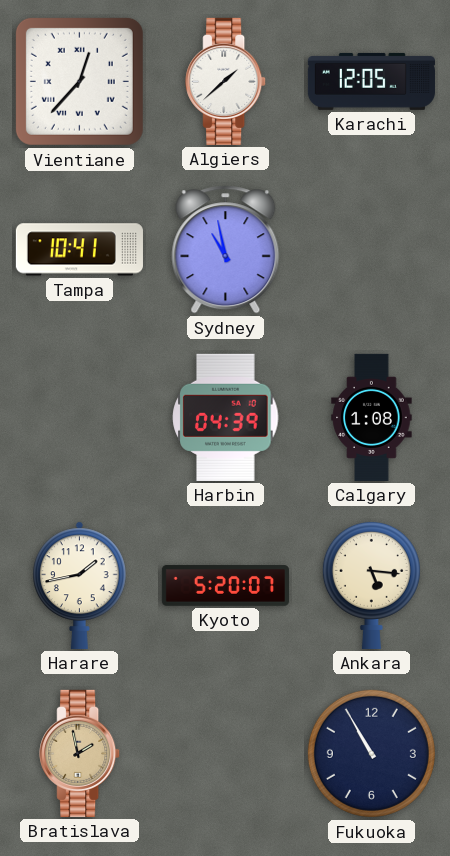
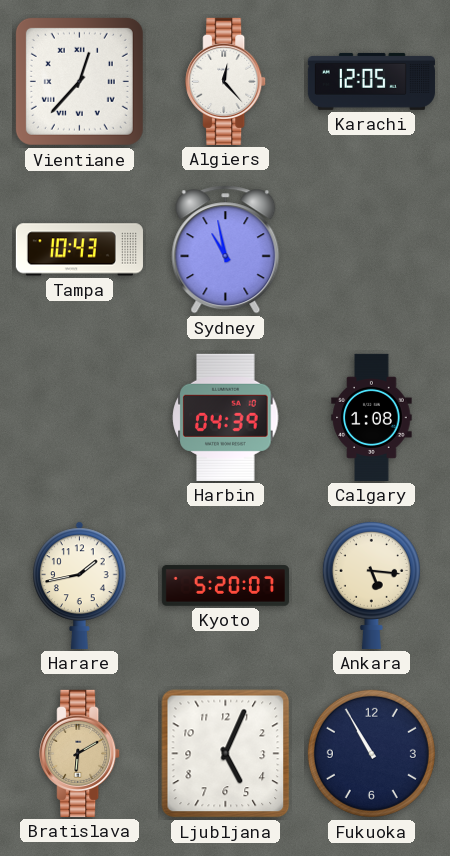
Algiers: 1:38 -> 12:23 (226, 81)
Tampa: 10:41 -> 10:43 (79, 250)
Bratislava: 1:58 -> 6:10 (80, 753)
Ljubljana: none -> 5:04 (226, 754)
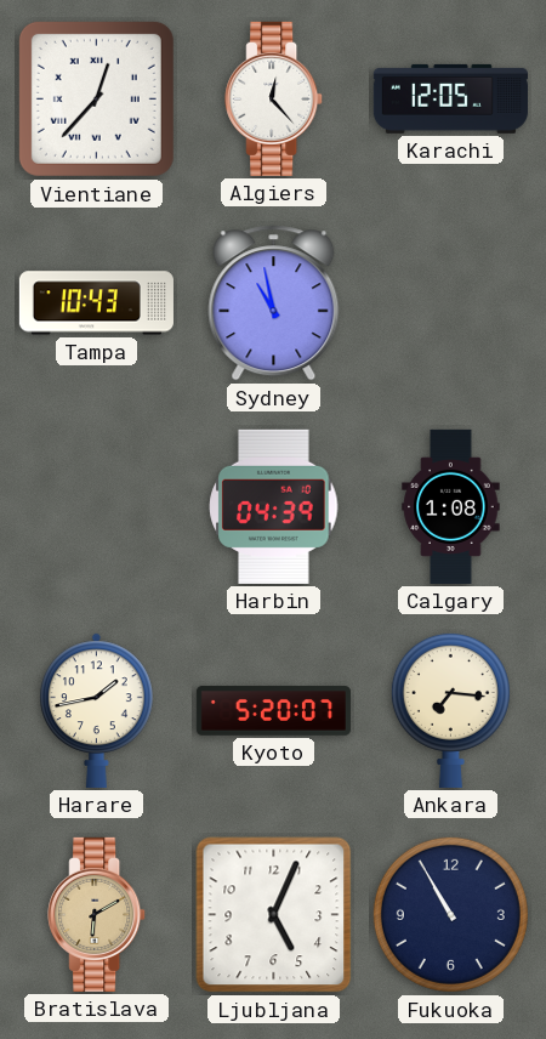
Ankara: 5:16 -> 7:16 (450, 710)
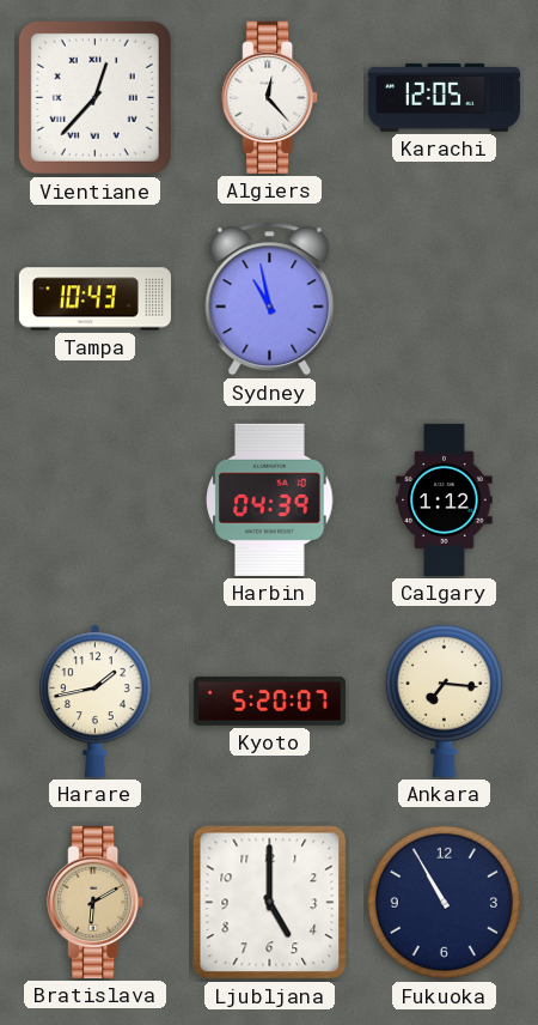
Calgary: 1:08 -> 1:12 (445, 499)
Ljubljana: 5:04 -> 5:00 (270, 903)
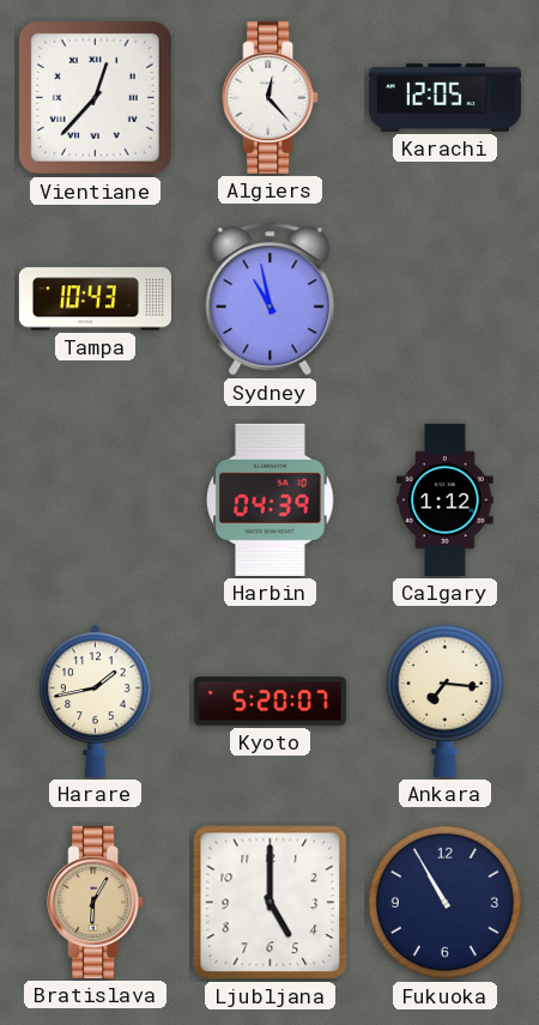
Bratislava: 6:10 -> 6:05 (96, 902)
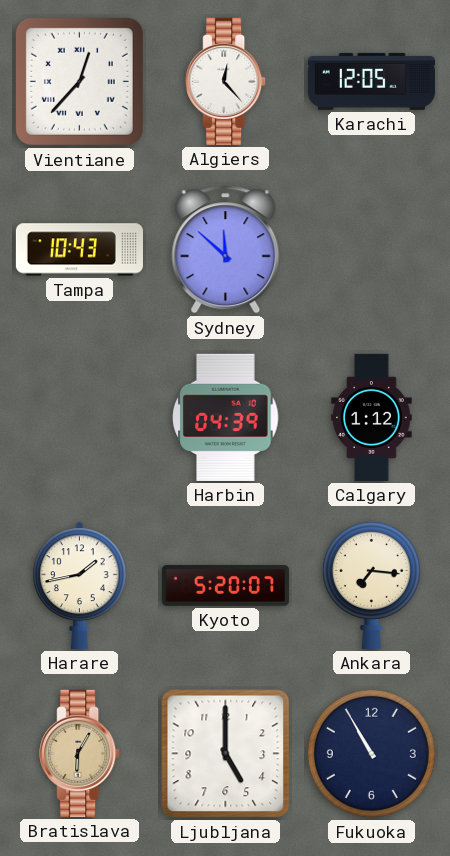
Sydney: 10:58 -> 11:52 (226, 250)
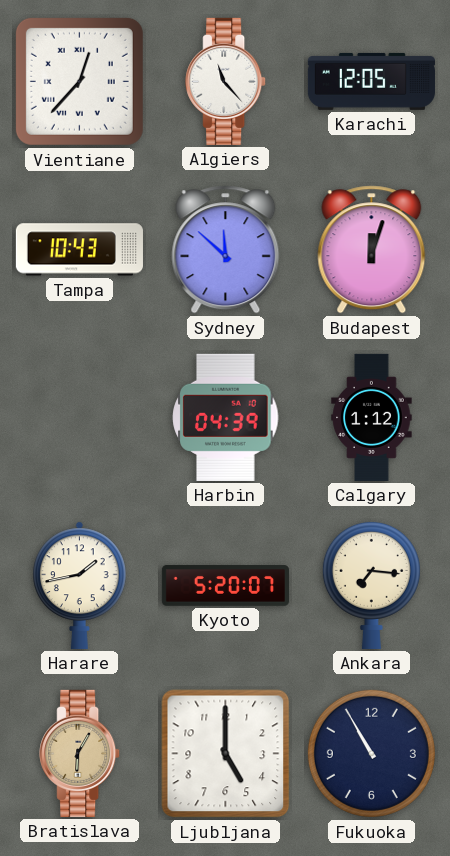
Algiers: 12:23 -> 11:23 (226, 81)
Budapest: none -> 12:03 (372, 250)
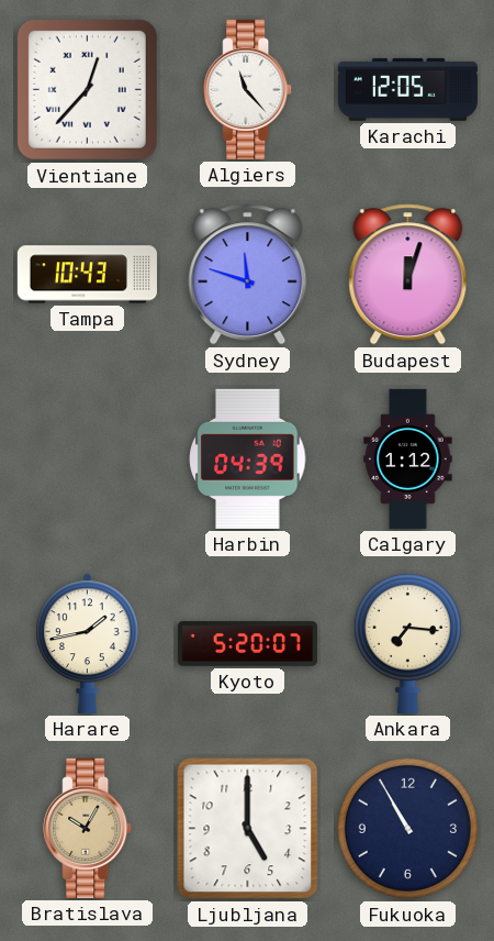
Sydney: 11:52 -> 11:48 (248, 275)
Bratislava: 6:05 -> 10:05 (88, 828)
